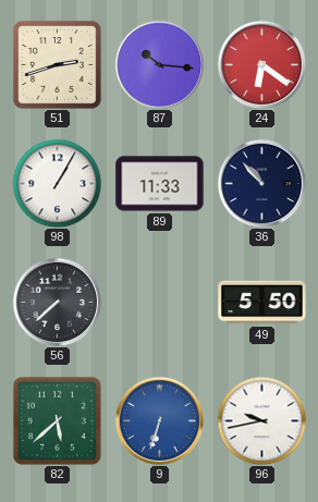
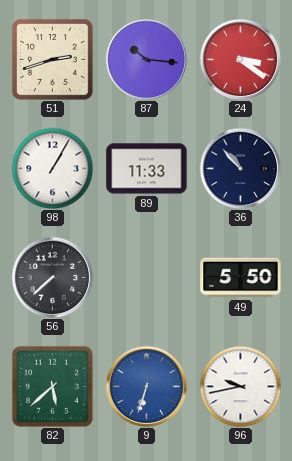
24: 6:21 -> 3:21 (240, 59)
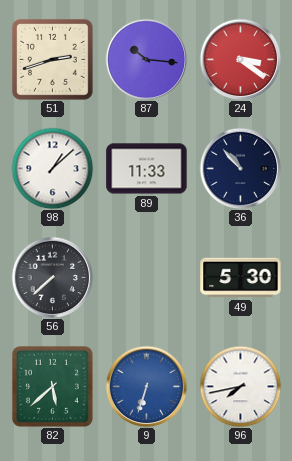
98: 1:05 -> 1:08 (52, 168)
49: 5:50 -> 5:30 (241, 278)
96: 9:43 -> 7:43 (240, 386)
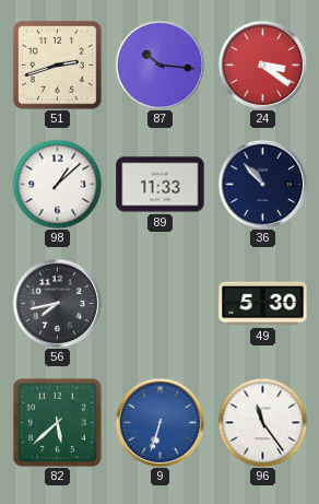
56: 7:38 -> 7:43 (57, 303)
96: 7:43 -> 11:24 (262, 422)
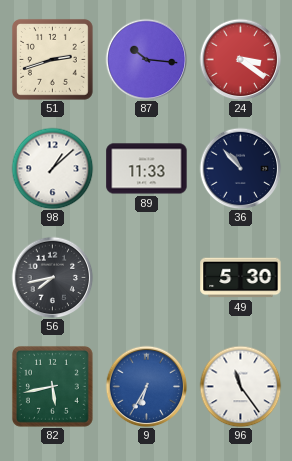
82: 5:38 -> 5:43 (53, 387)
9: 6:33 -> 6:35 (146, 386)
